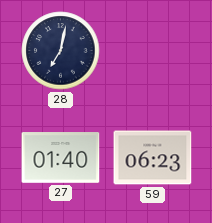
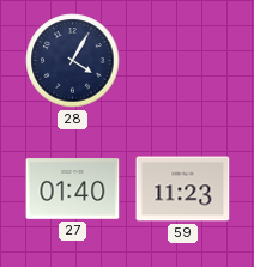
28: 7:02 -> 4:05 (73, 61)
59: 06:23 -> 11:23 (183, 189)
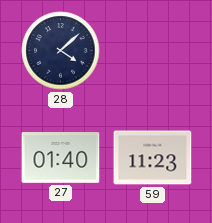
28: 4:05 -> 4:08 (61, 51)
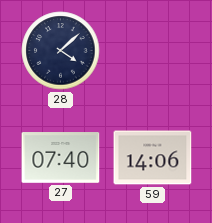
27: 01:40 -> 07:40 (61, 158)
59: 11:23 -> 14:06 (153, 158)
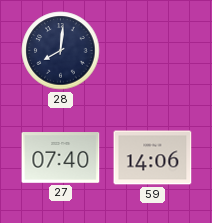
28: 4:08 -> 8:01 (61, 51)
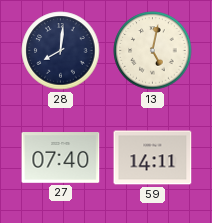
13: none -> 5:02 (153, 51)
59: 14:06 -> 14:11 (153, 158)
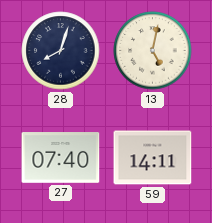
28: 8:01 -> 8:03 (61, 51)
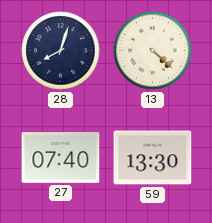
13: 5:02 -> 4:22 (153, 51)
59: 14:11 -> 13:30 (153, 158)
